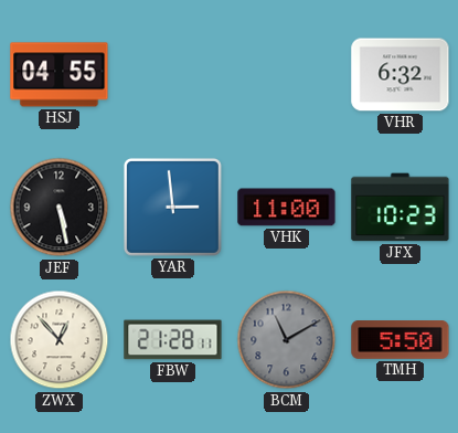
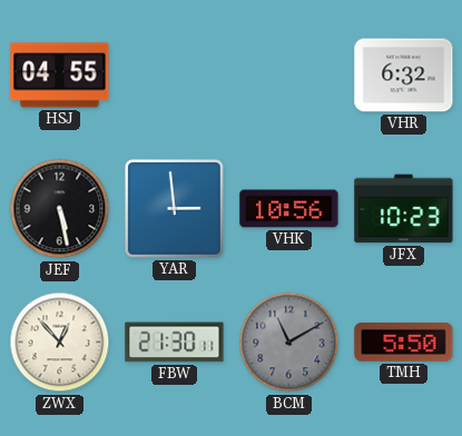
VHK: 11:00 -> 10:56 (289, 209)
FBW: 21:28 -> 21:30 (175, 343)
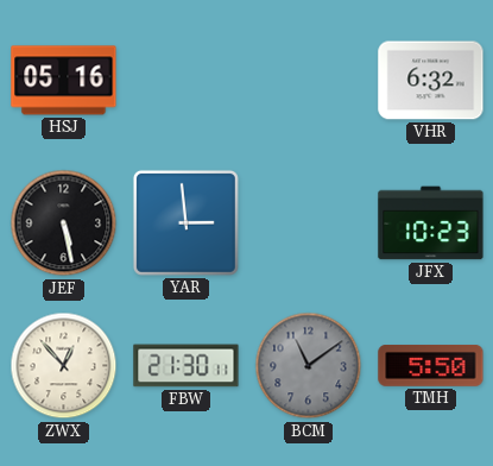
HSJ: 04:55 -> 05:16 (64, 81)
VHK: 10:56 -> none (289, 209)
BCM: 11:10 -> 11:09 (309, 366)
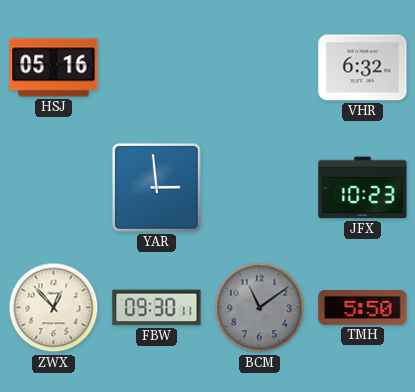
JEF: 5:28 -> none (64, 223)
FBW: 21:30 -> 09:30 (157, 308)
